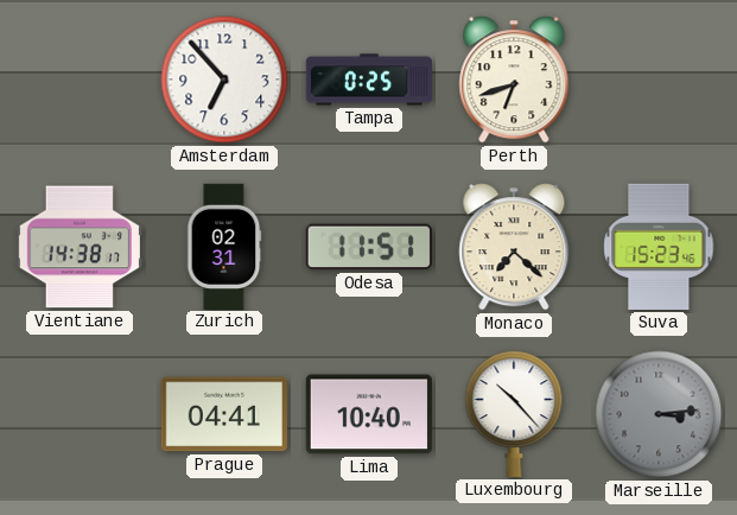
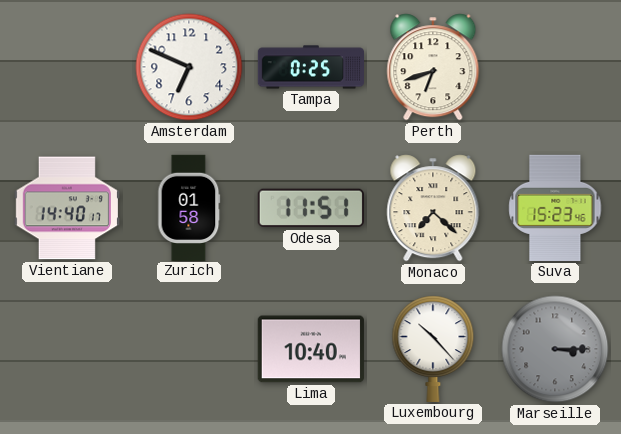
Amsterdam: 6:53 -> 6:49 (189, 67)
Vientiane: 14:38 -> 14:40 (67, 208)
Zurich: 02:31 -> 01:58 (189, 207)
Prague: 04:41 -> none (224, 414)
Marseille: 3:14 -> 3:15 (555, 349)
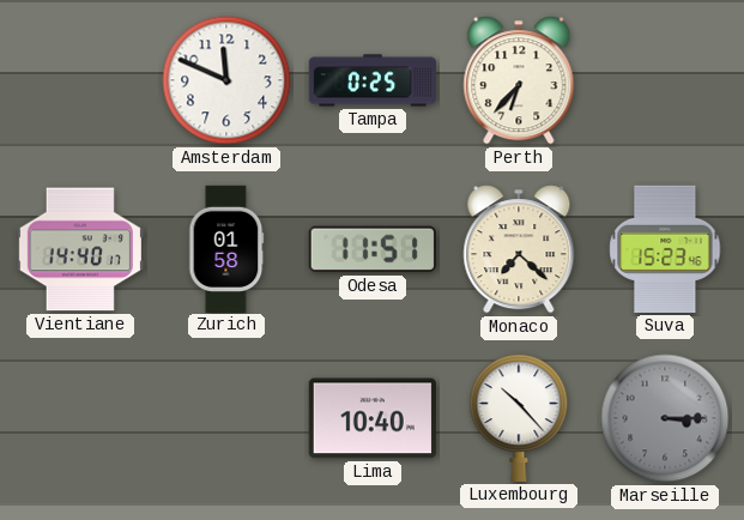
Amsterdam: 6:49 -> 11:49 (226, 80)
Perth: 6:42 -> 6:37 (519, 80)
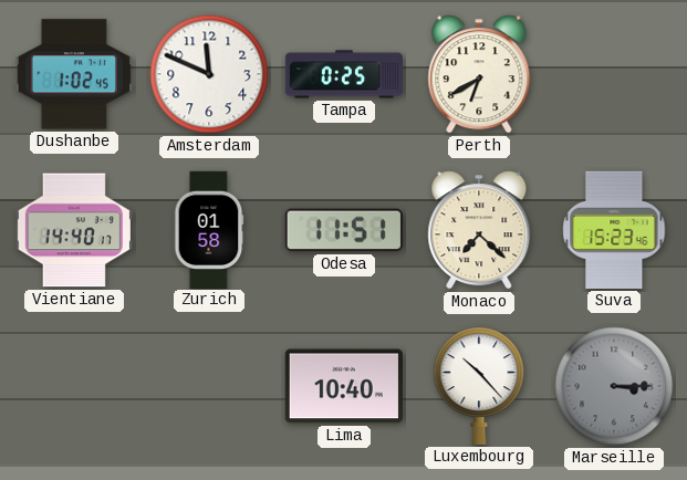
Dushanbe: none -> 1:02 (74, 74)
Perth: 6:37 -> 6:40 (479, 74)
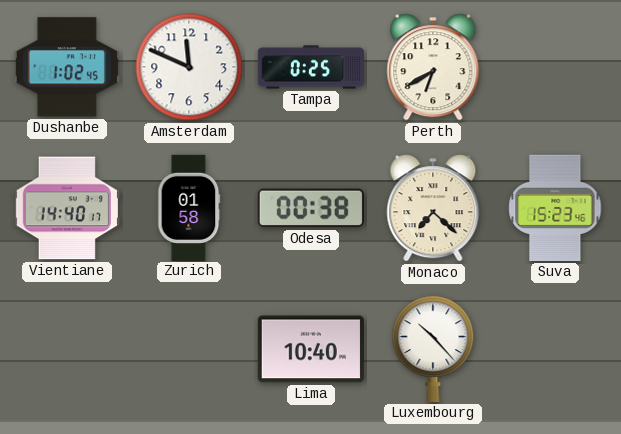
Odesa: 11:51 -> 00:38 (311, 208)
Marseille: 3:15 -> none (614, 386)
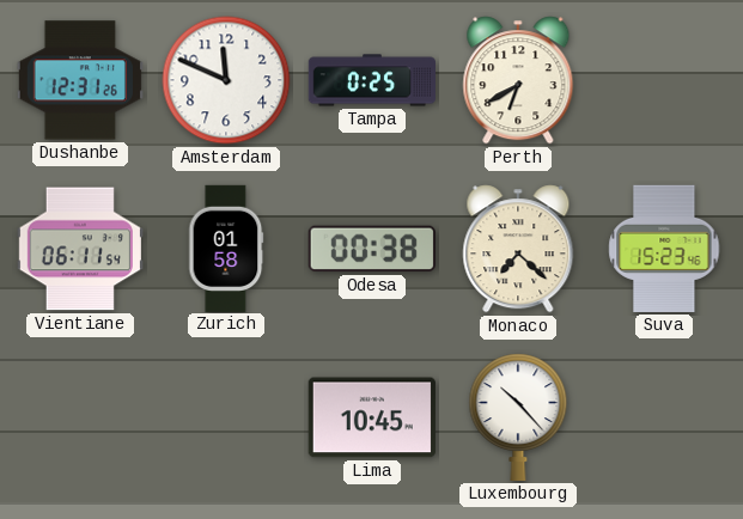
Dushanbe: 1:02 -> 12:31 (80, 80)
Vientiane: 14:40 -> 06:11 (80, 249)
Lima: 10:40 -> 10:45 (372, 417)
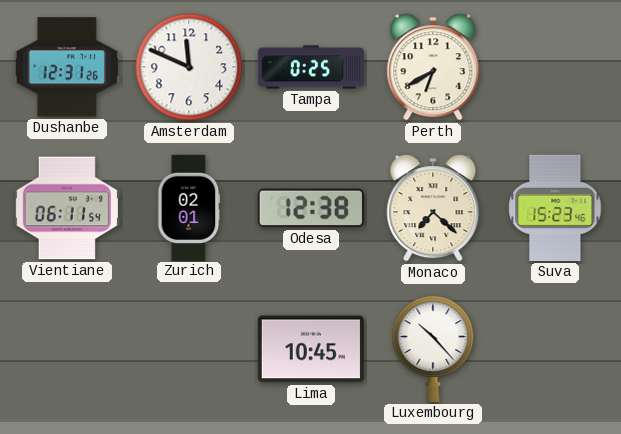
Zurich: 01:58 -> 02:01 (189, 207)
Odesa: 00:38 -> 12:38 (311, 208)
